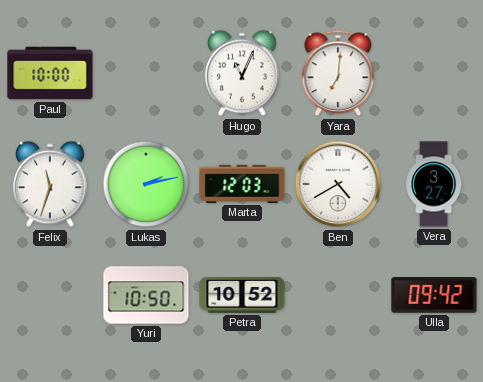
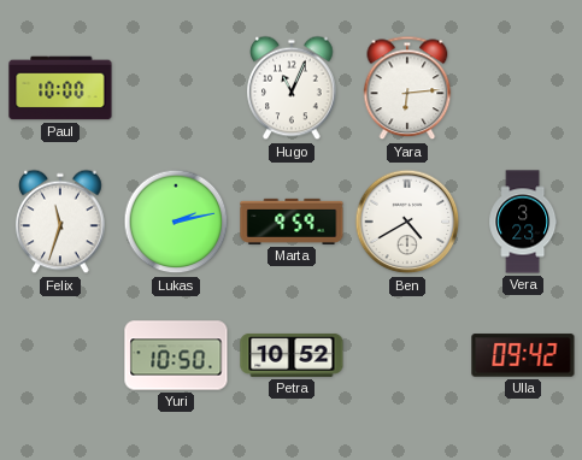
Yara: 7:01 -> 6:14 (407, 88)
Marta: 12:03 -> 9:59 (292, 222)
Vera: 3:27 -> 3:23 (523, 222)
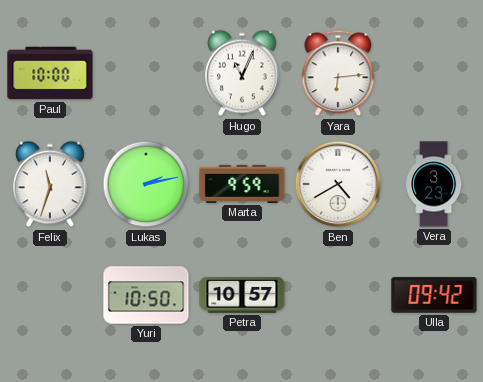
Petra: 10:52 -> 10:57 (242, 295)
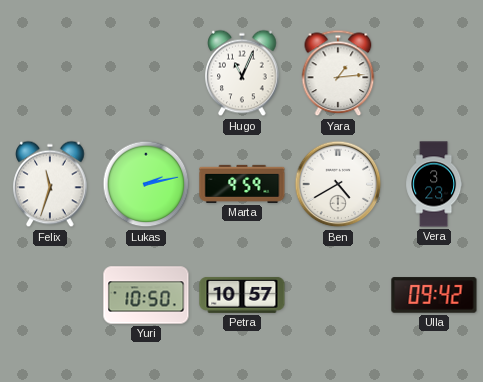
Paul: 10:00 -> none (50, 73)
Yara: 6:14 -> 1:14 (338, 73)
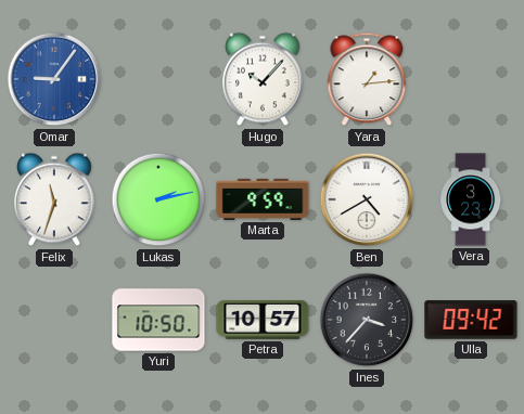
Omar: none -> 9:06 (54, 79)
Hugo: 11:04 -> 10:07 (263, 79)
Ines: none -> 3:37 (367, 320)
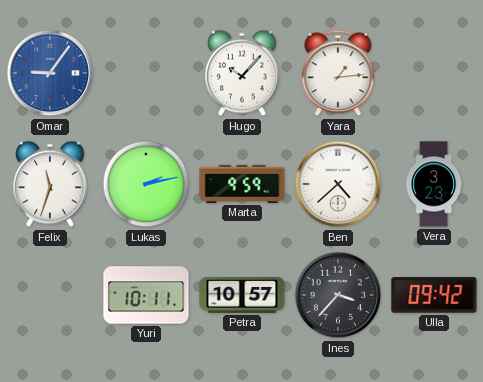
Ben: 4:40 -> 4:38 (338, 184)
Yuri: 10:50 -> 10:11 (146, 295)
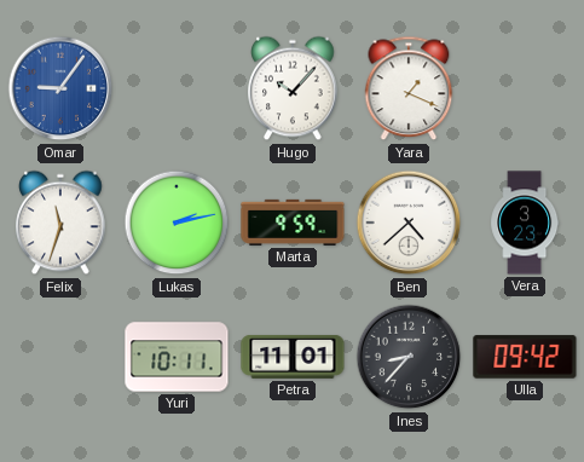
Yara: 1:14 -> 1:19 (409, 88)
Petra: 10:57 -> 11:01 (293, 357)
Ines: 3:37 -> 8:37 (409, 357)
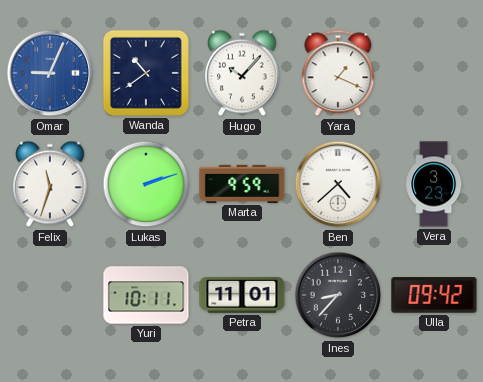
Omar: 9:06 -> 9:04 (50, 73)
Wanda: none -> 10:39 (146, 73)
Lukas: 2:13 -> 2:12 (146, 184)
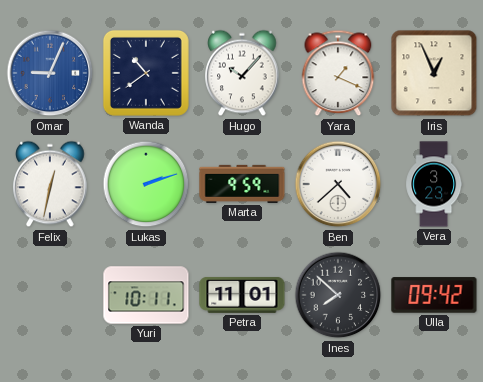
Iris: none -> 12:56 (434, 73)
Felix: 11:33 -> 12:32 (50, 184)
Ines: 8:37 -> 7:52 (338, 295)
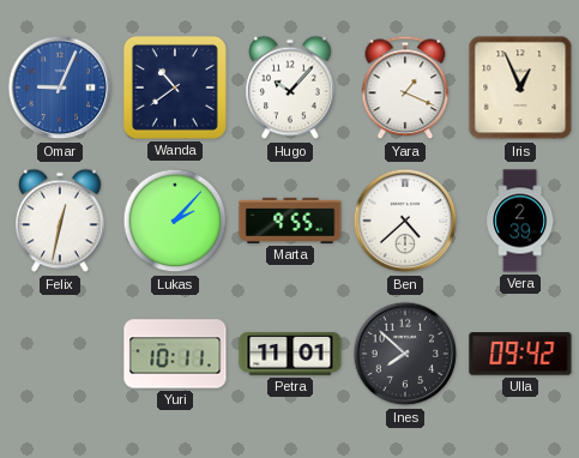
Lukas: 2:12 -> 2:07 (175, 221)
Marta: 9:59 -> 9:55 (290, 221)
Vera: 3:23 -> 2:39 (520, 221)
